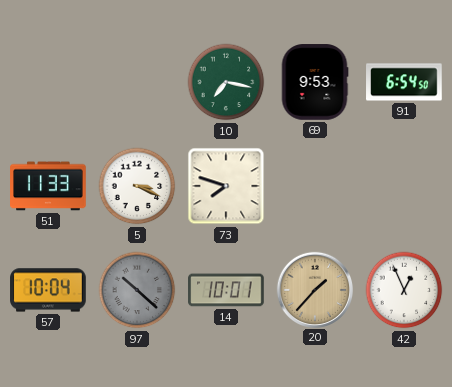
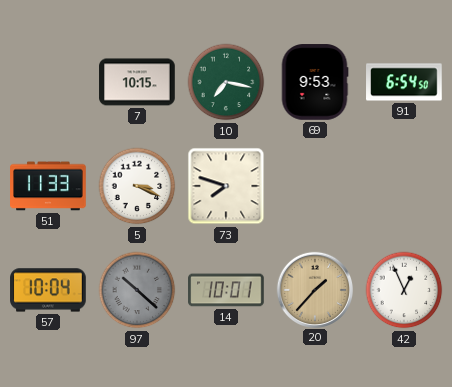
7: none -> 10:15 (137, 82)
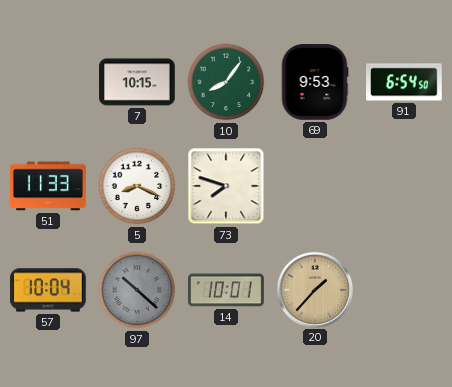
10: 7:17 -> 8:06 (226, 82)
5: 3:19 -> 8:19 (137, 186)
42: 12:56 -> none (404, 290)
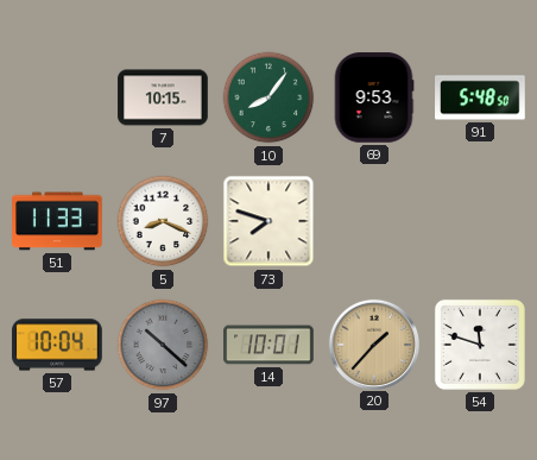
91: 6:54 -> 5:48 (480, 97)
54: none -> 11:48 (480, 345)
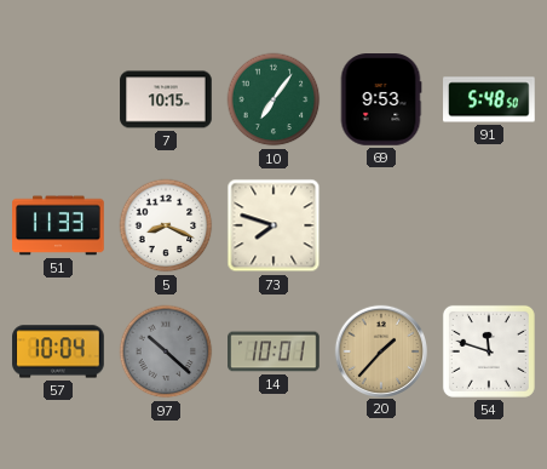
10: 8:06 -> 7:06 (273, 99)
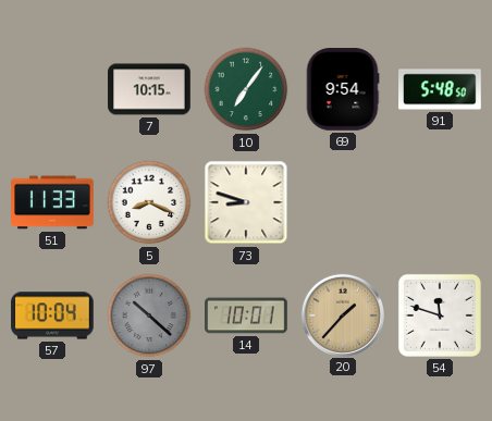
69: 9:53 -> 9:54 (343, 89)
73: 7:48 -> 8:48 (246, 202)
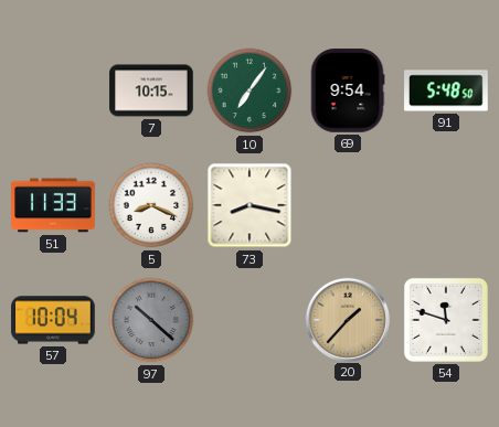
73: 8:48 -> 8:17 (250, 205)
14: 10:01 -> none (246, 315)
